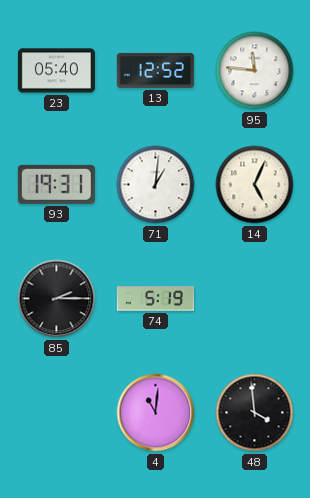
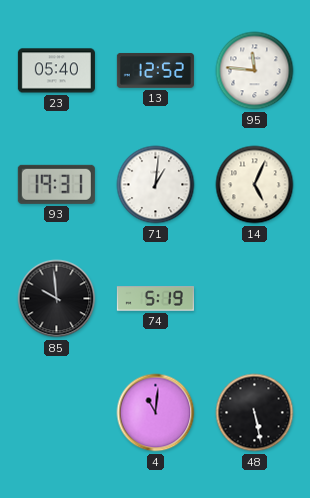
85: 2:15 -> 9:59 (57, 299)
48: 3:59 -> 5:28 (255, 413)
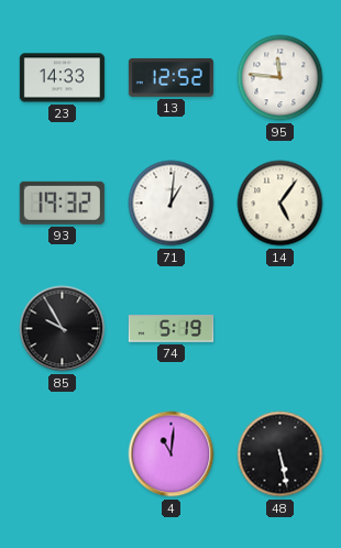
23: 05:40 -> 14:33 (62, 78)
93: 19:31 -> 19:32 (62, 202)
14: 5:04 -> 5:06 (280, 204)
85: 9:59 -> 9:55 (63, 329)
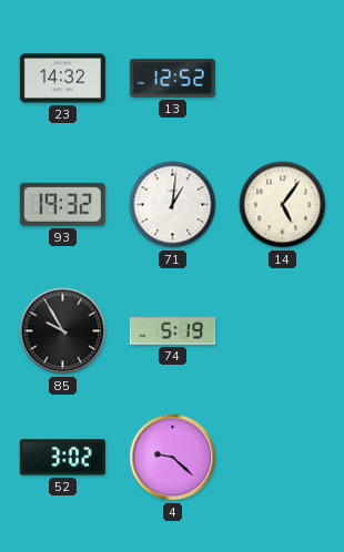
23: 14:33 -> 14:32 (62, 79)
95: 11:46 -> none (280, 78)
52: none -> 3:02 (62, 458)
4: 11:01 -> 9:22 (173, 458)
48: 5:28 -> none (280, 454)
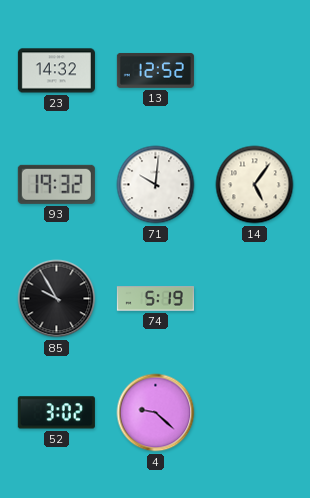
71: 1:01 -> 10:01 (156, 185)
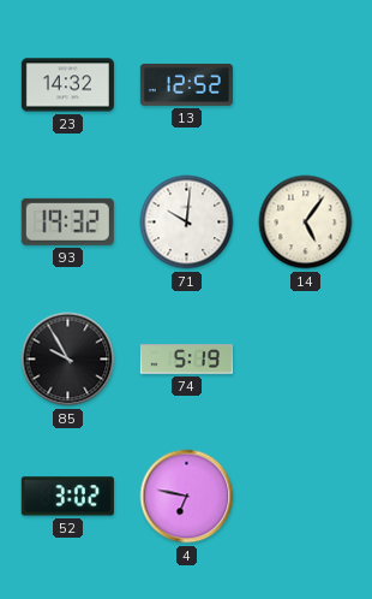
4: 9:22 -> 6:47 (187, 497)
